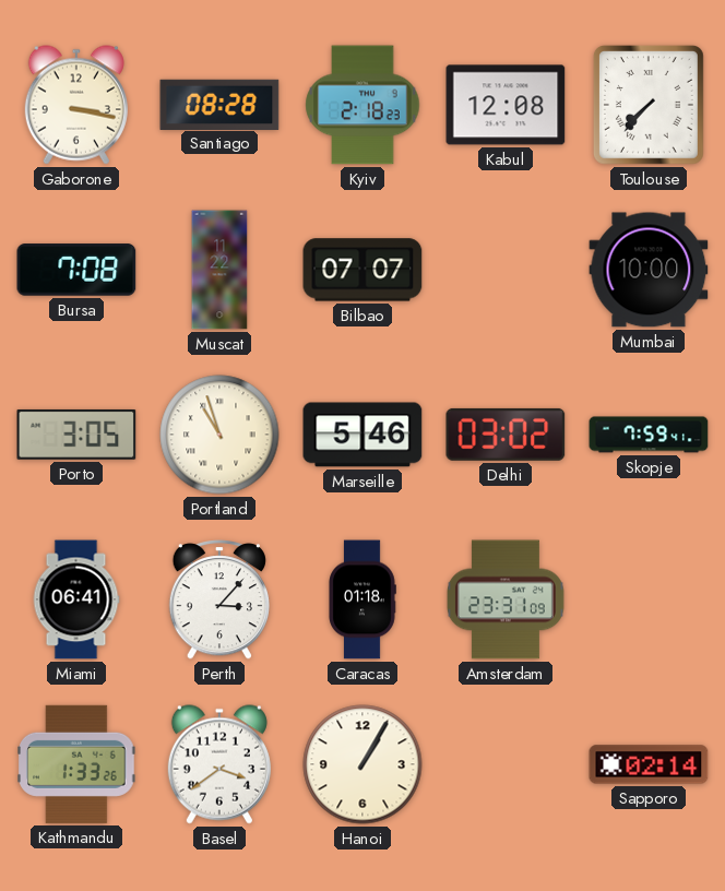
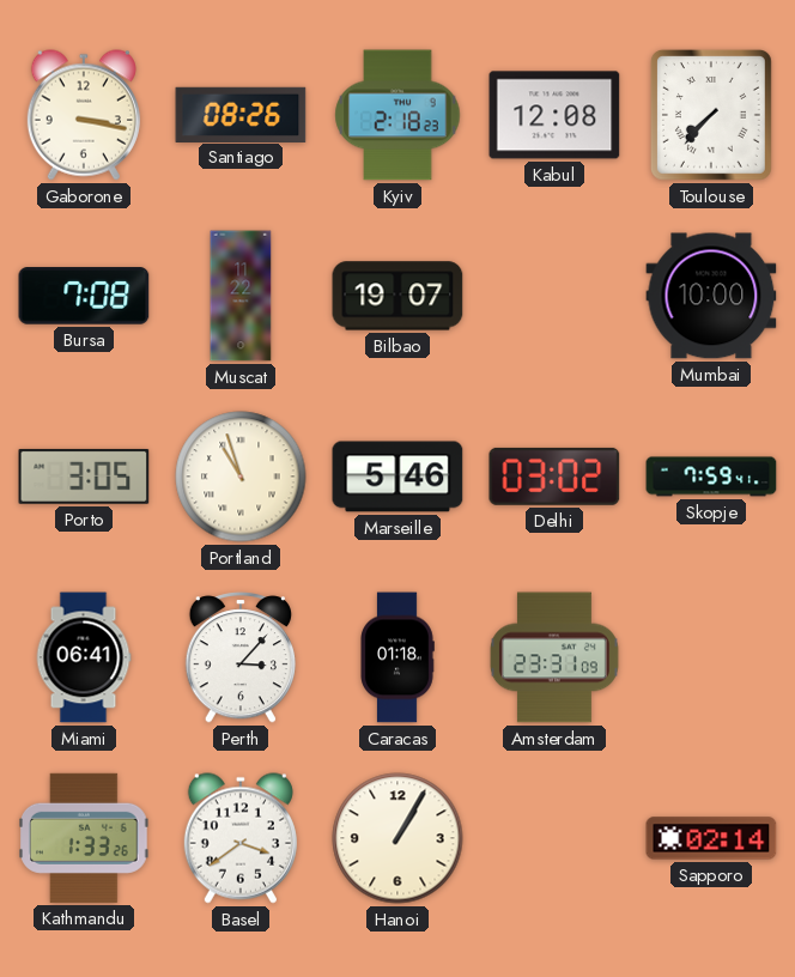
Santiago: 08:28 -> 08:26 (241, 114)
Bilbao: 07:07 -> 19:07 (397, 296)
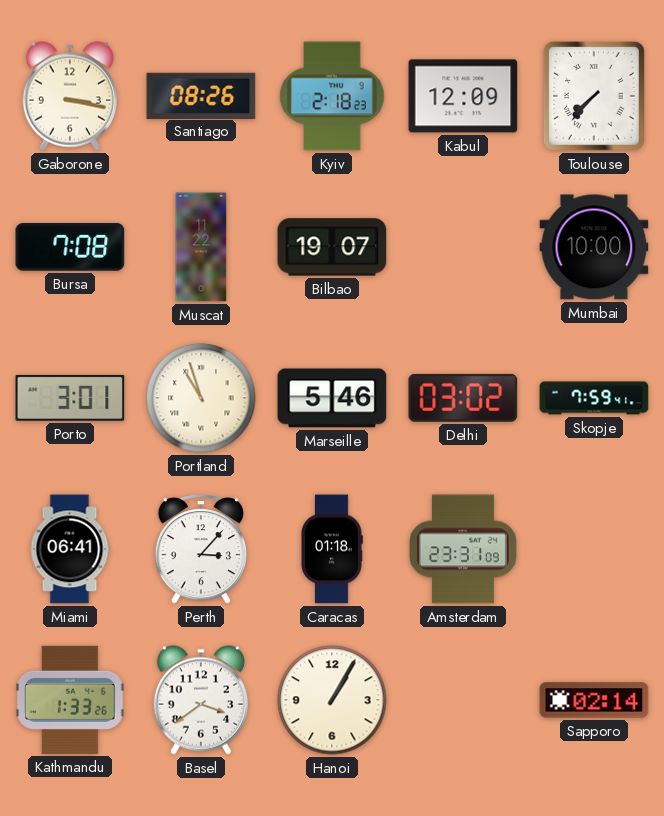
Kabul: 12:08 -> 12:09 (463, 96)
Porto: 3:05 -> 3:01 (70, 398)
